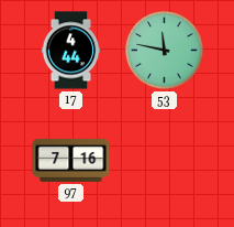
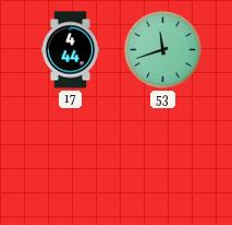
53: 11:47 -> 11:42 (163, 50)
97: 7:16 -> none (71, 160)
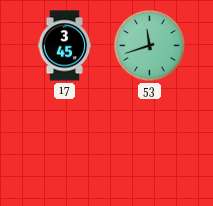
17: 4:44 -> 3:45 (65, 46)
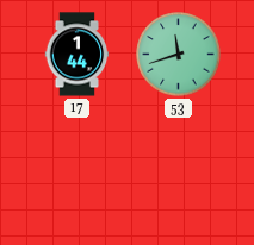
17: 3:45 -> 1:44 (78, 55)
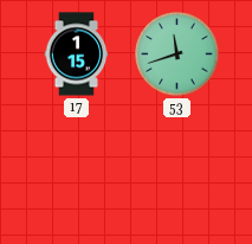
17: 1:44 -> 1:15 (77, 54)
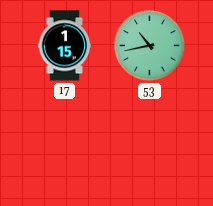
53: 11:42 -> 10:43 (150, 46)
